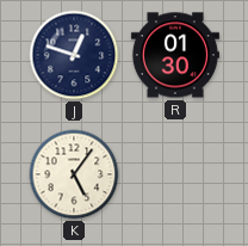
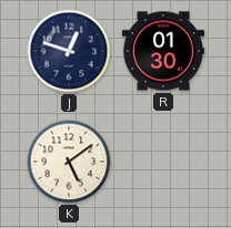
K: 5:06 -> 5:09 (69, 162)
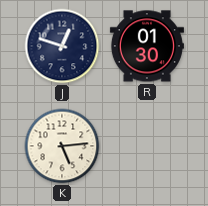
K: 5:09 -> 5:14 (62, 146)
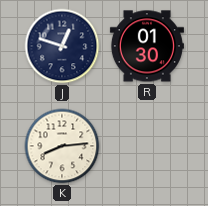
K: 5:14 -> 8:14 (62, 146)
